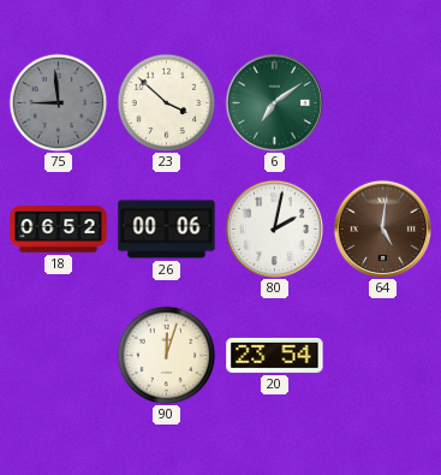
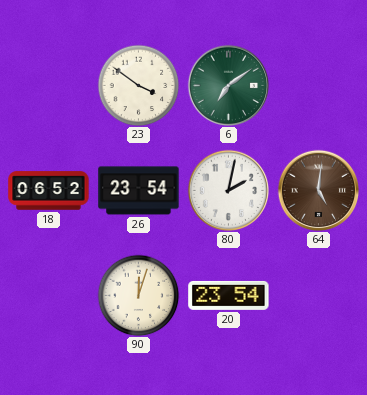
75: 8:59 -> none (58, 102)
23: 3:52 -> 3:51 (138, 85)
26: 00:06 -> 23:54 (139, 191)
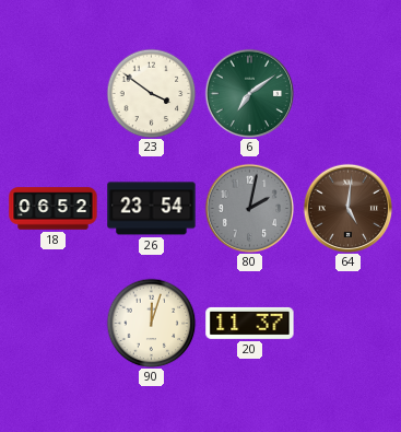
80 dial: white -> grey (249, 208)
20: 23:54 -> 11:37 (250, 323)
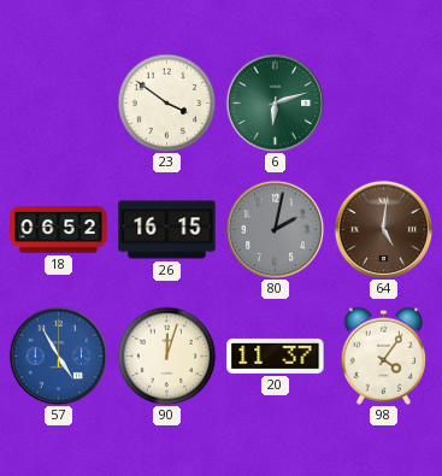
6: 7:09 -> 6:12 (275, 102)
26: 23:54 -> 16:15 (167, 230)
57: none -> 4:55 (58, 355)
98: none -> 4:06 (383, 355)
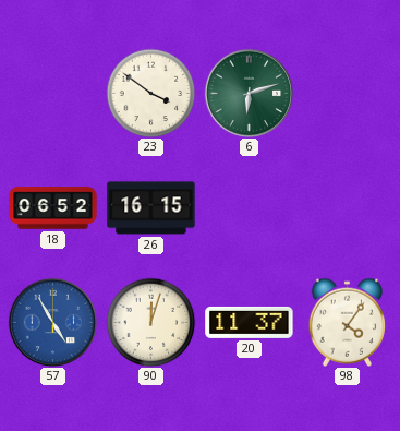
80: 2:02 -> none (275, 229)
64: 5:01 -> none (383, 229)
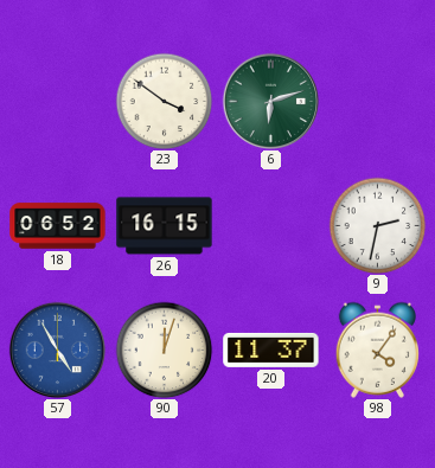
9: none -> 2:32 (377, 225)
